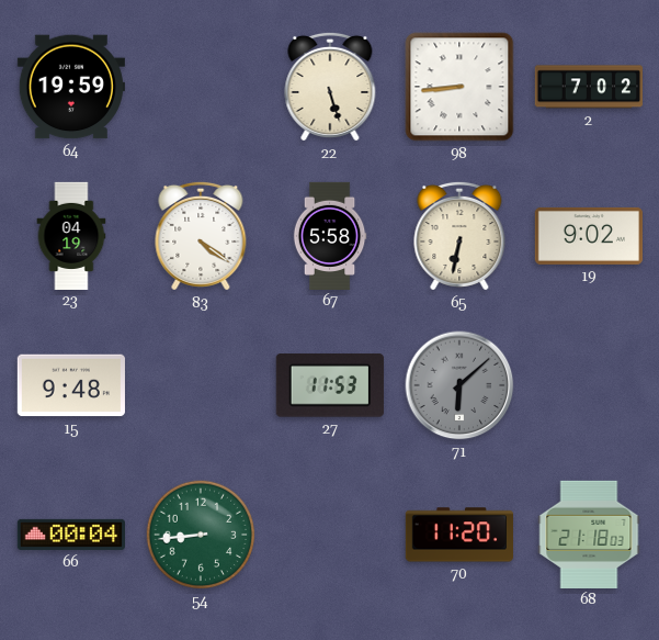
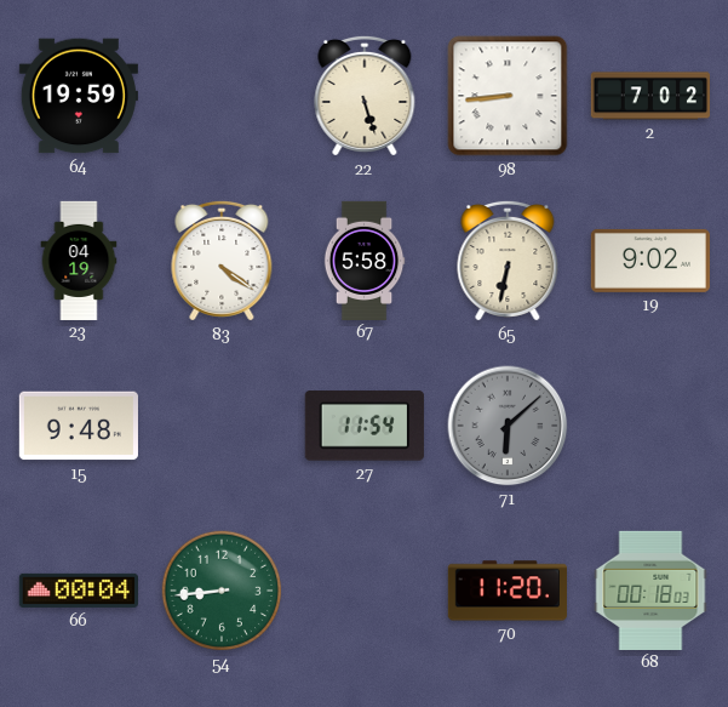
27: 11:53 -> 11:54 (365, 426)
68: 21:18 -> 00:18 (650, 589)
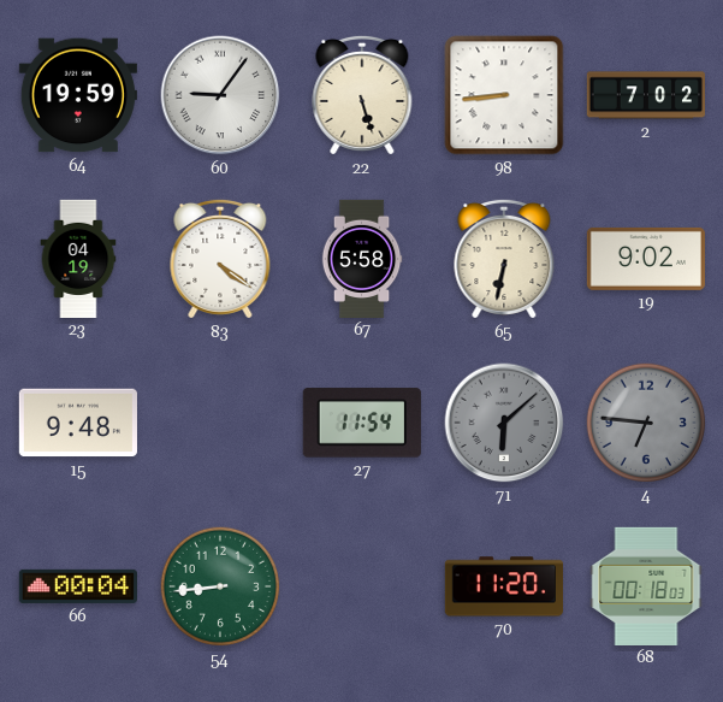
60: none -> 9:06 (220, 95)
4: none -> 6:46 (646, 423)
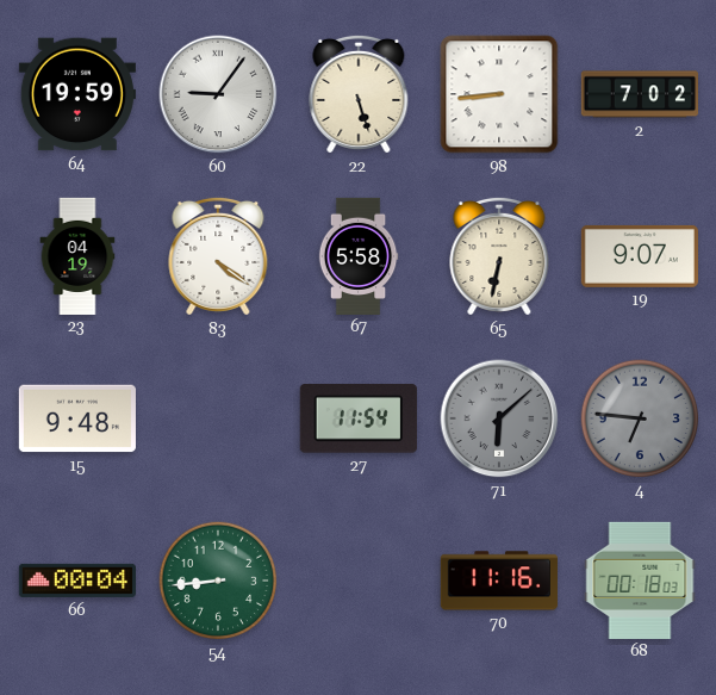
19: 9:02 -> 9:07 (640, 256)
70: 11:20 -> 11:16 (499, 581)
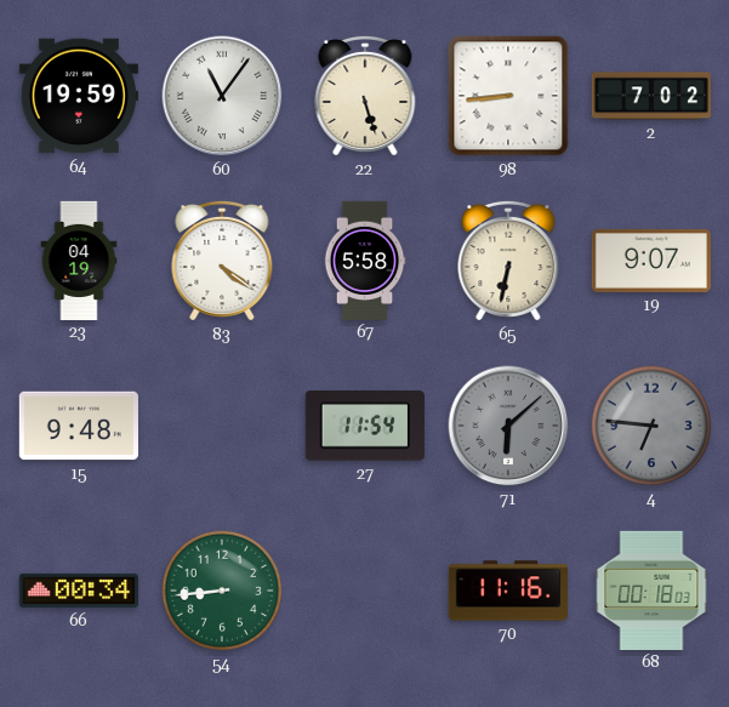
60: 9:06 -> 11:06 (222, 96)
66: 00:04 -> 00:34 (78, 591)
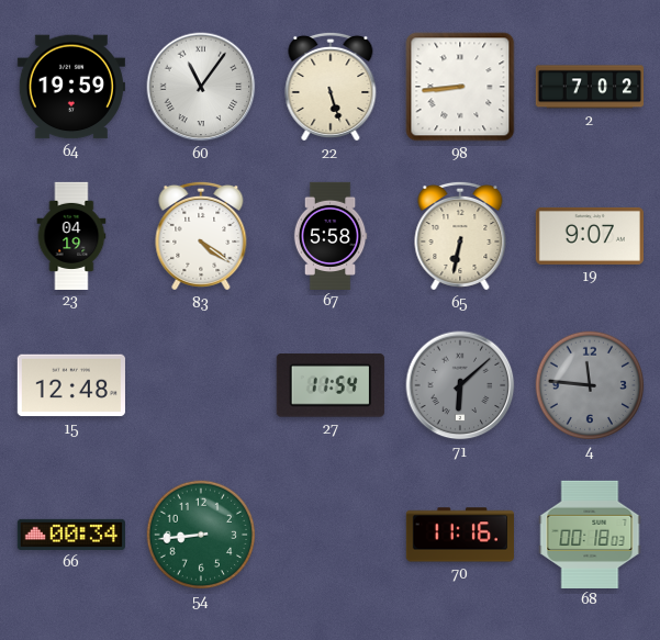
15: 9:48 -> 12:48 (71, 385)
4: 6:46 -> 11:46 (590, 385)
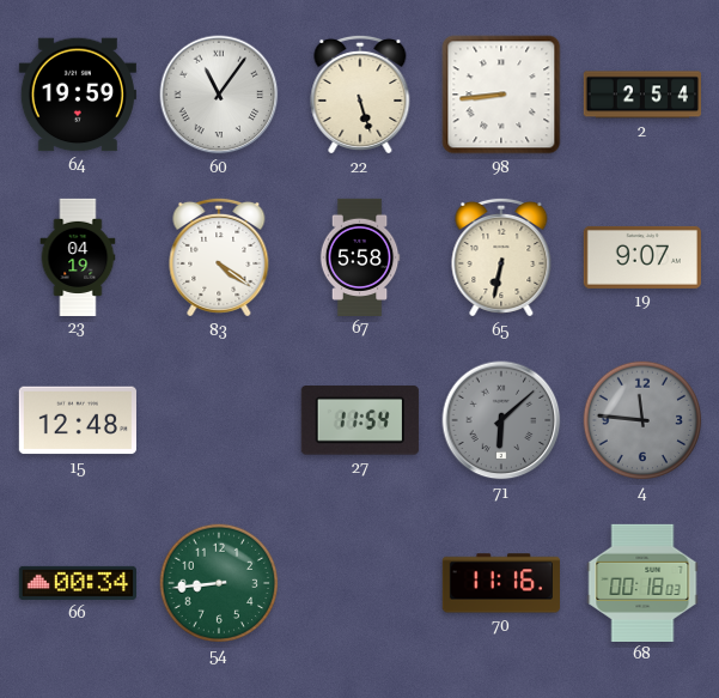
2: 7:02 -> 2:54 (641, 95)
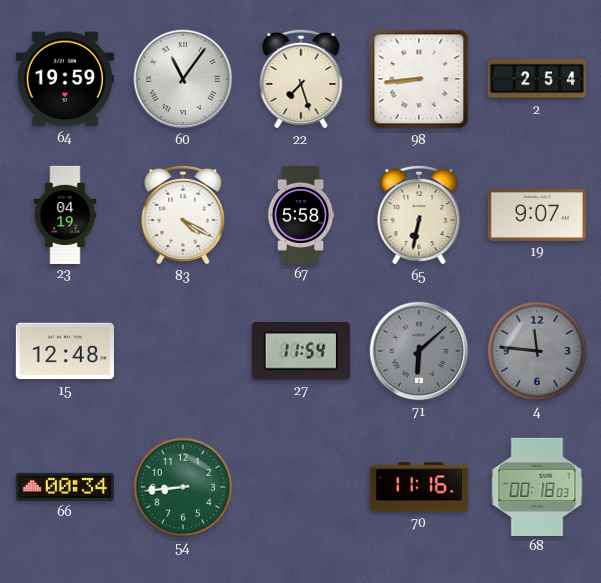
22: 5:27 -> 7:27 (301, 79)
83: 4:21 -> 4:20 (183, 215)
